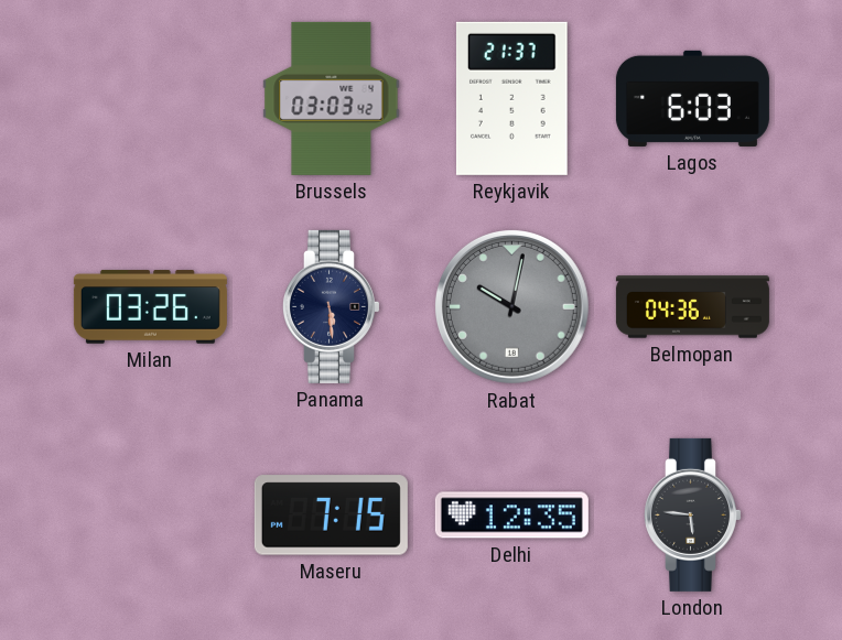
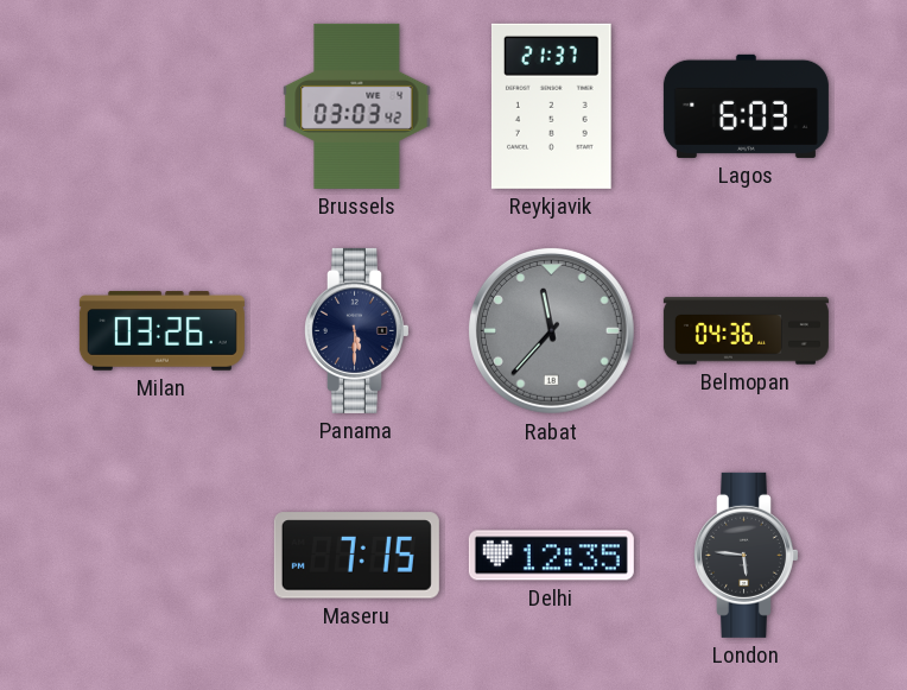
Panama: 5:29 -> 5:30 (356, 330)
Rabat: 10:02 -> 11:37 (551, 330)
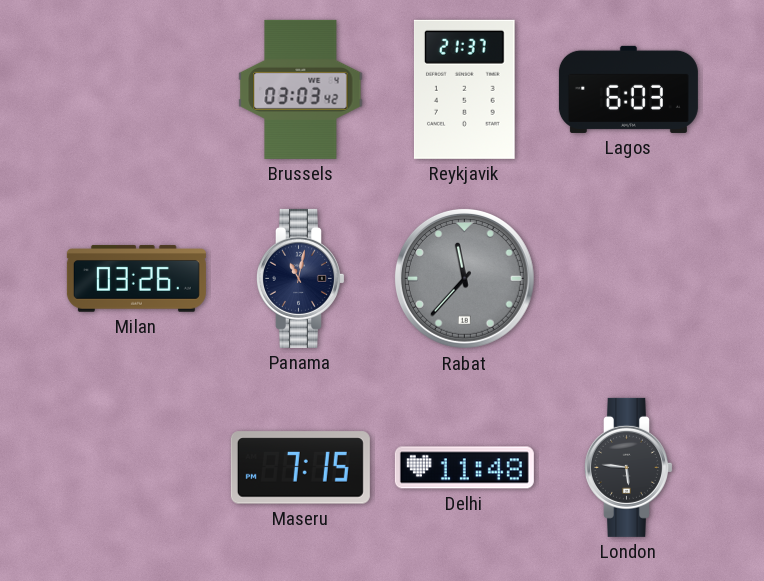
Panama: 5:30 -> 11:02 (300, 278)
Belmopan: 04:36 -> none (746, 331)
Delhi: 12:35 -> 11:48 (464, 468)
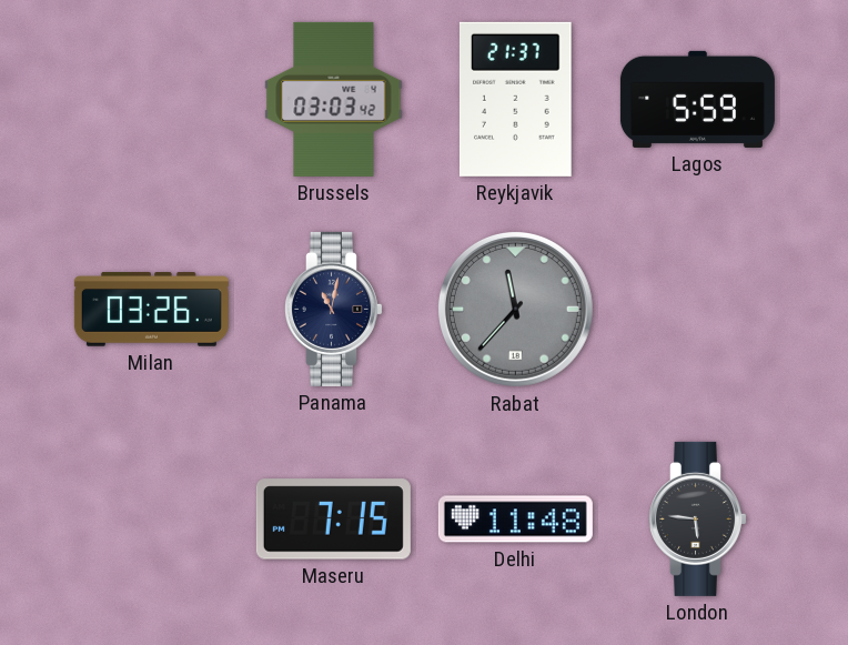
Lagos: 6:03 -> 5:59 (697, 99)
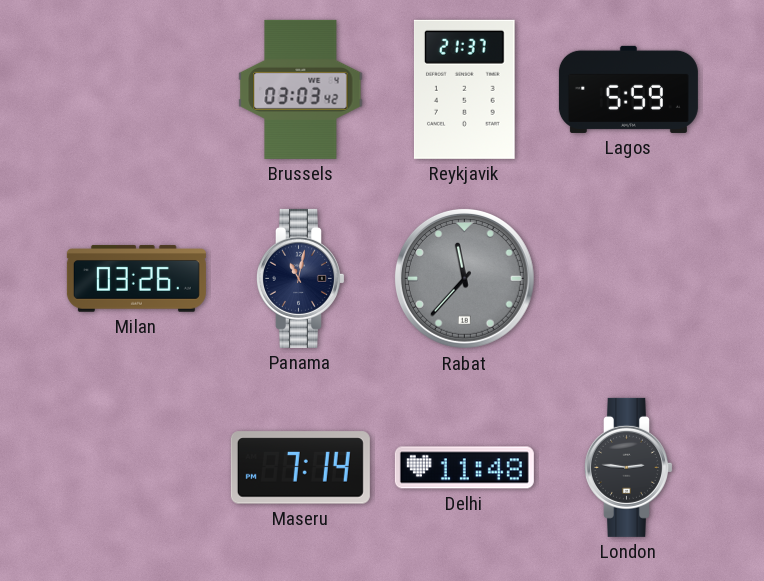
Maseru: 7:15 -> 7:14 (300, 468)
London: 5:46 -> 2:46 (628, 467)
